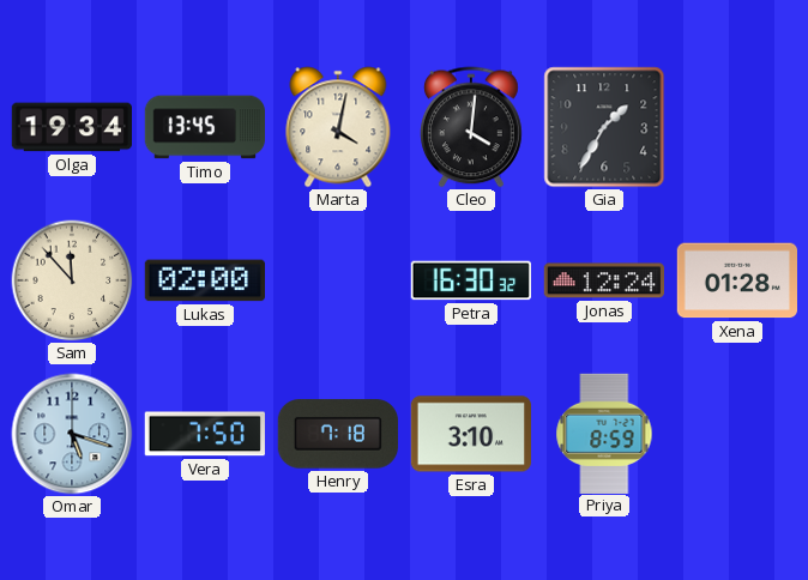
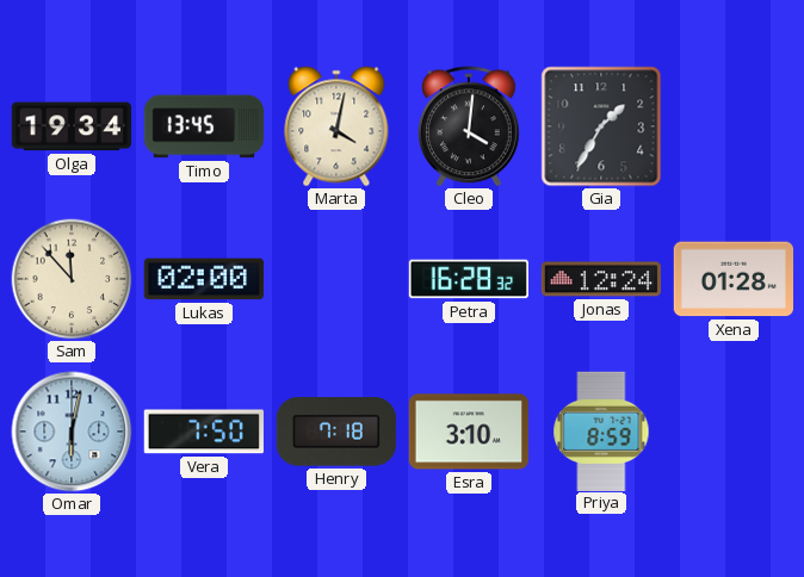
Petra: 16:30 -> 16:28 (468, 279)
Omar: 5:18 -> 6:02 (72, 432)
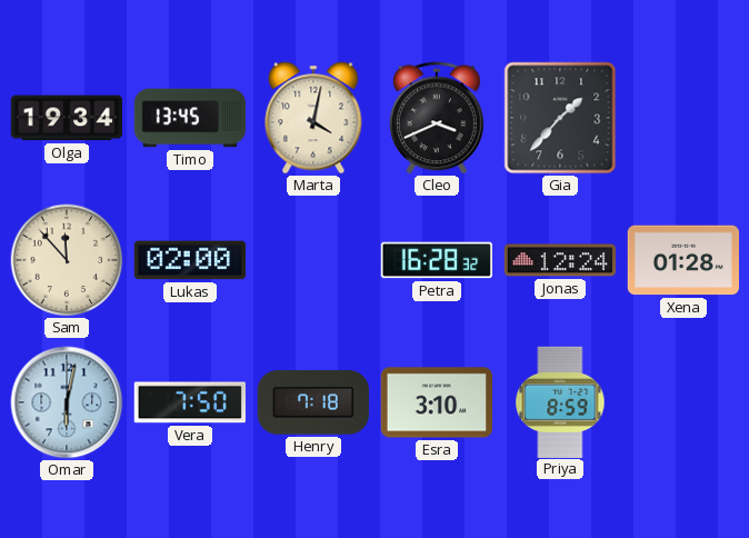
Cleo: 4:01 -> 3:41 (438, 118)
Gia: 1:35 -> 1:37 (560, 118)
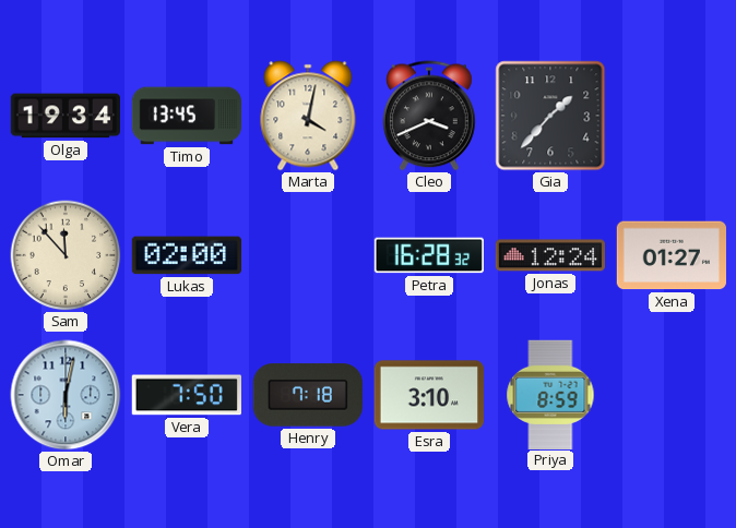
Xena: 01:28 -> 01:27 (670, 255)
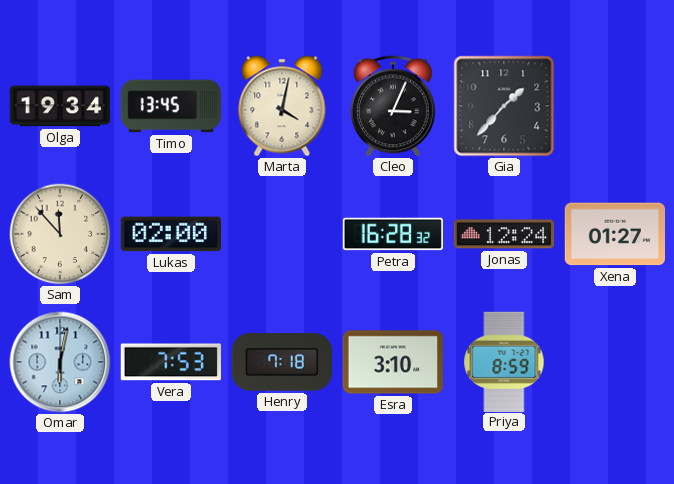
Cleo: 3:41 -> 3:04 (394, 106)
Vera: 7:50 -> 7:53 (171, 362)
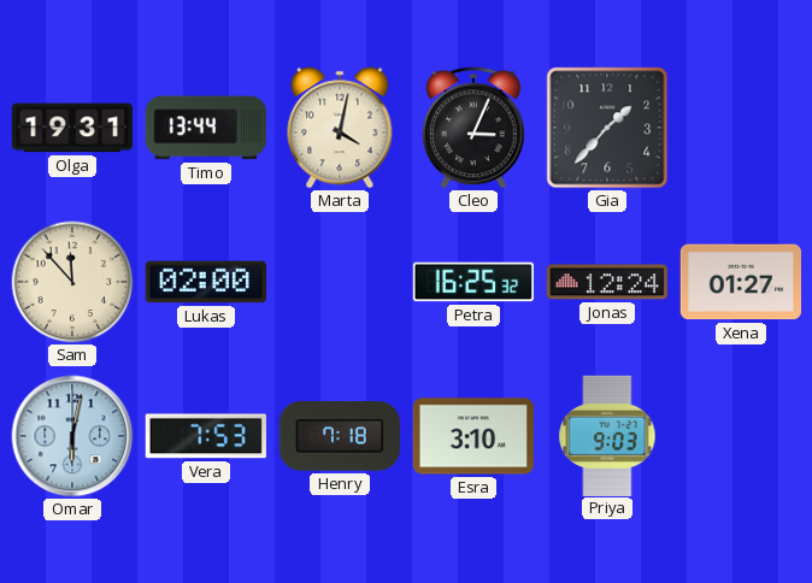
Olga: 19:34 -> 19:31 (71, 128)
Timo: 13:45 -> 13:44 (205, 128)
Petra: 16:28 -> 16:25 (472, 282)
Priya: 8:59 -> 9:03 (607, 435)
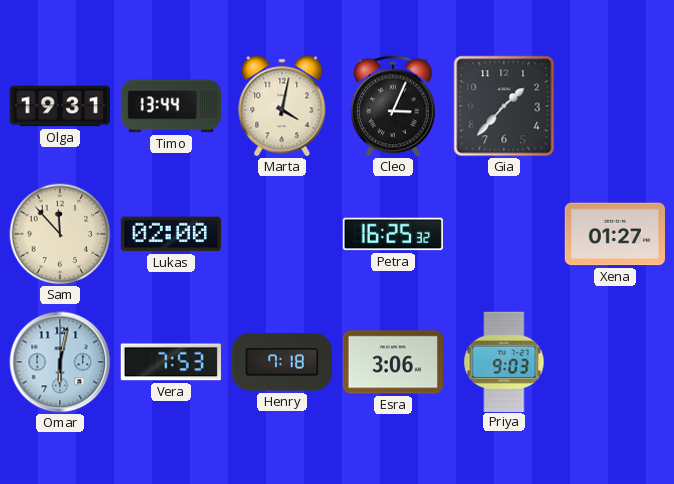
Jonas: 12:24 -> none (606, 282)
Esra: 3:10 -> 3:06 (392, 362)
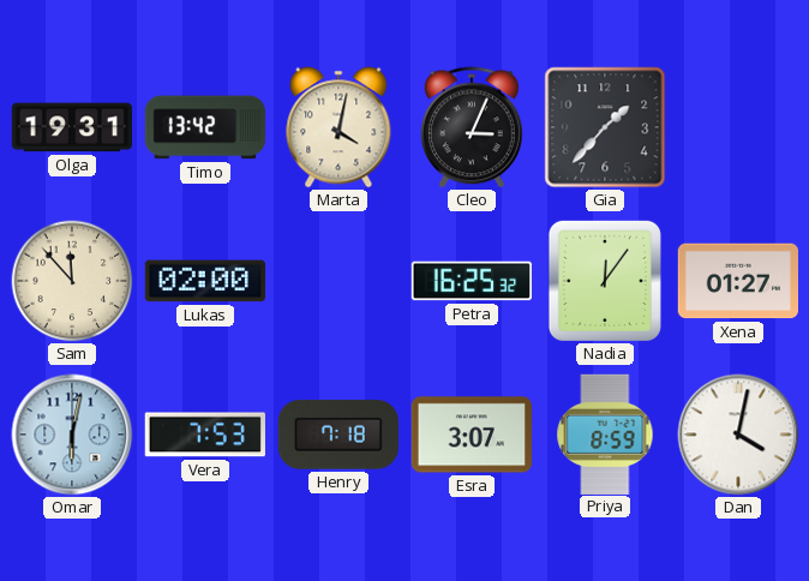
Timo: 13:44 -> 13:42 (204, 127)
Nadia: none -> 12:06 (605, 281)
Esra: 3:06 -> 3:07 (471, 435)
Priya: 9:03 -> 8:59 (605, 433)
Dan: none -> 4:02 (738, 435)
